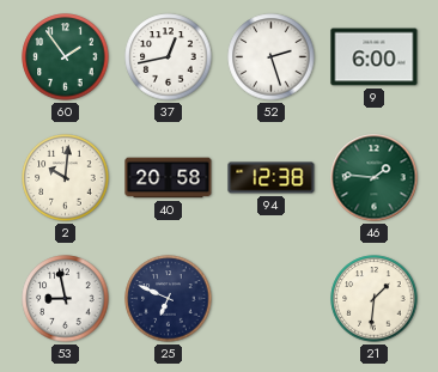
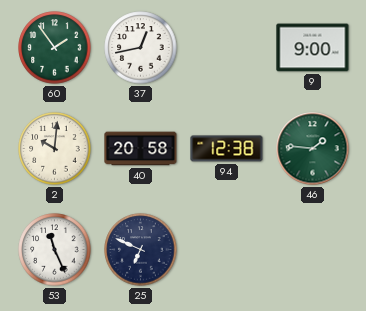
52: 2:27 -> none (272, 57)
9: 6:00 -> 9:00 (313, 48)
53: 8:58 -> 11:26 (55, 250)
21: 1:31 -> none (375, 299)
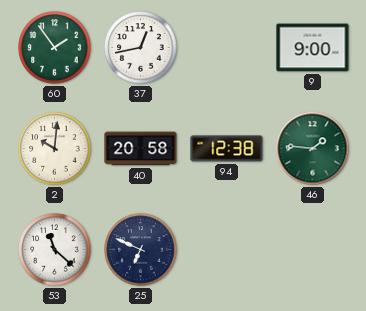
53: 11:26 -> 11:22 (55, 250)
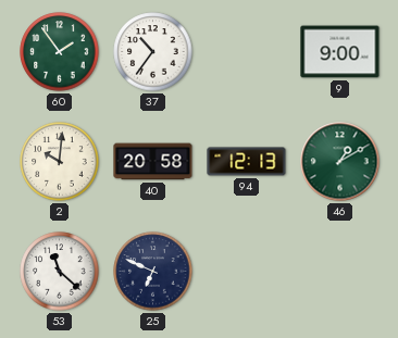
37: 12:43 -> 10:36 (153, 52)
94: 12:38 -> 12:13 (247, 162)
46: 1:46 -> 1:10 (340, 162)
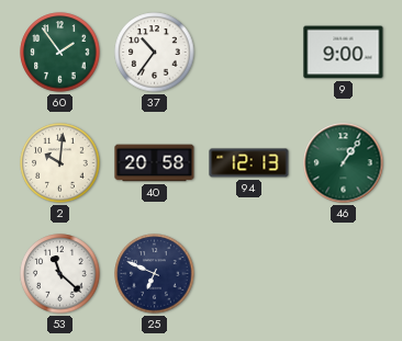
46: 1:10 -> 1:06 (344, 163)
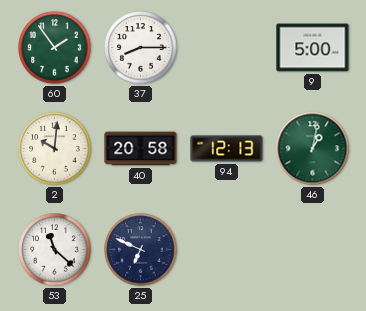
37: 10:36 -> 8:15 (141, 48)
9: 9:00 -> 5:00 (313, 48)
46: 1:06 -> 1:02 (313, 149)
